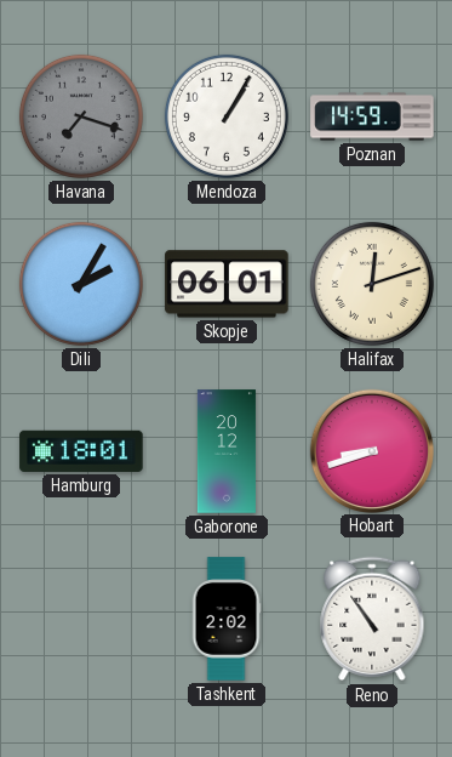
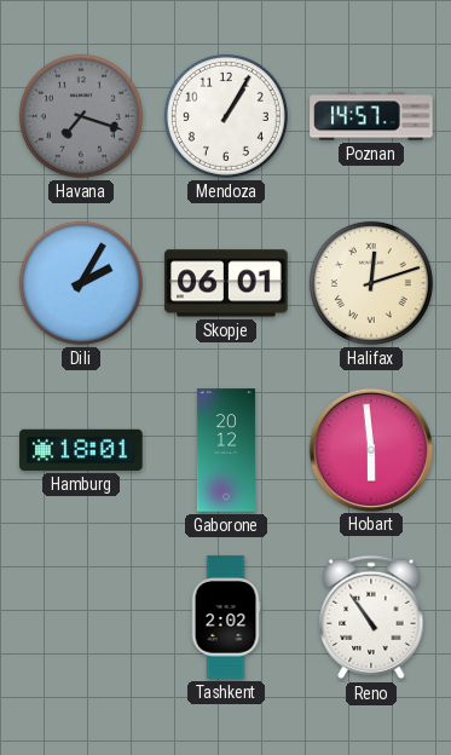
Poznan: 14:59 -> 14:57 (371, 116)
Hobart: 8:42 -> 5:59 (370, 449)
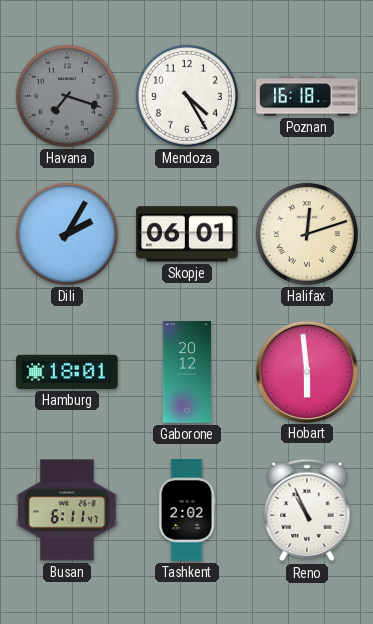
Mendoza: 1:05 -> 4:25 (187, 96)
Poznan: 14:57 -> 16:18 (307, 96)
Busan: none -> 6:11 (67, 510)
Reno: 10:54 -> 10:56 (307, 510)
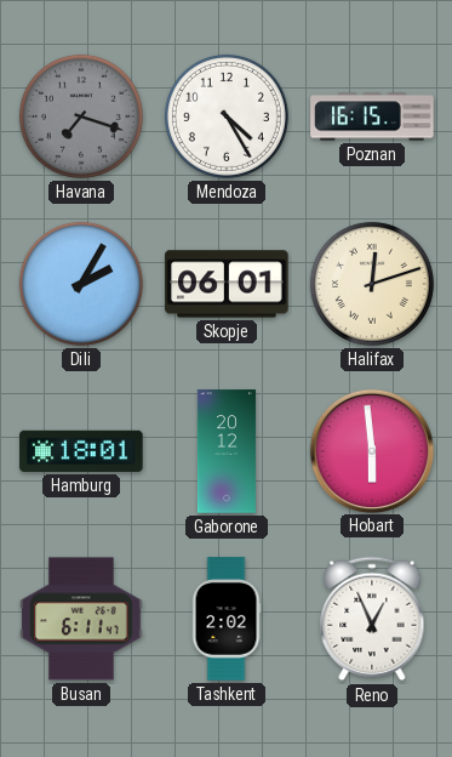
Poznan: 16:18 -> 16:15 (372, 116)
Reno: 10:56 -> 12:56 (372, 619)
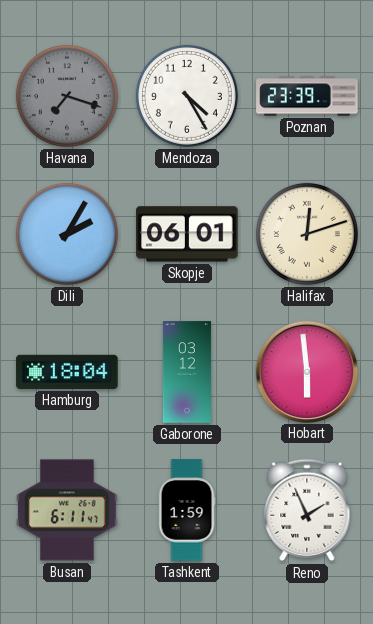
Poznan: 16:15 -> 23:39 (307, 96)
Hamburg: 18:01 -> 18:04 (67, 372)
Gaborone: 20:12 -> 03:12 (187, 372)
Tashkent: 2:02 -> 1:59 (187, 510)
Reno: 12:56 -> 1:56 (307, 510)
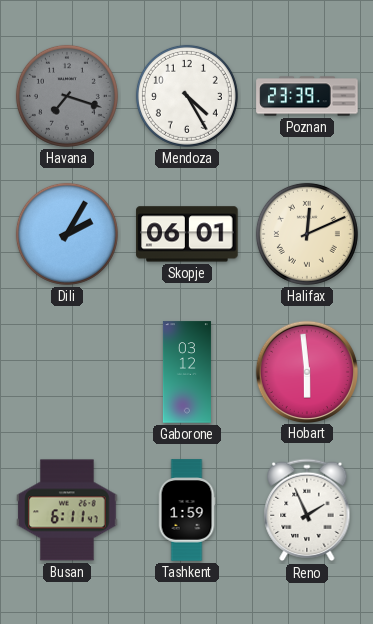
Halifax: 12:12 -> 12:11 (307, 234)
Hamburg: 18:04 -> none (67, 372)
